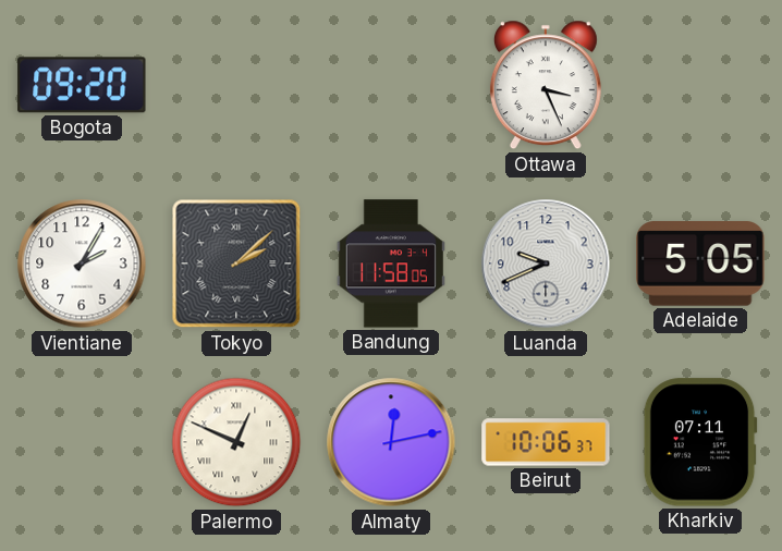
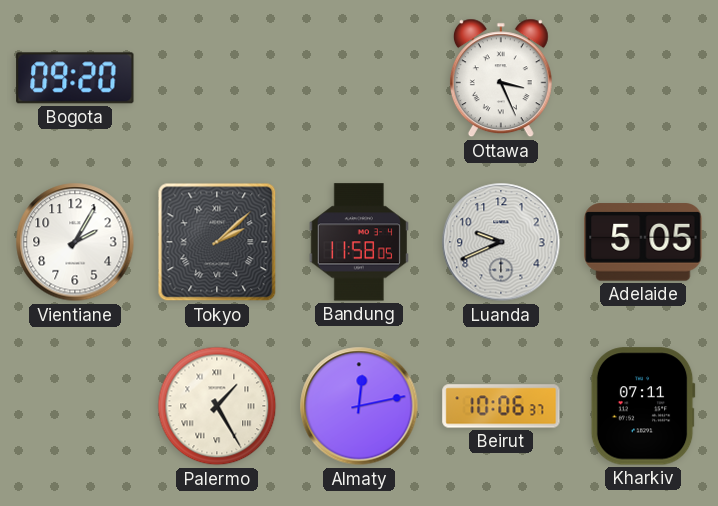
Palermo: 12:49 -> 1:25 (217, 406)
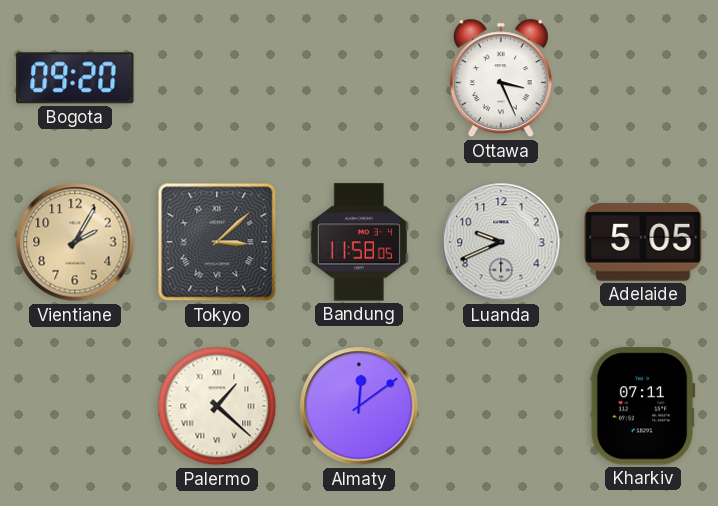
Vientiane dial: white -> champagne (75, 242)
Tokyo: 2:08 -> 3:08 (217, 242)
Palermo: 1:25 -> 1:22 (217, 406)
Almaty: 12:13 -> 12:09 (359, 406)
Beirut: 10:06 -> none (501, 406)
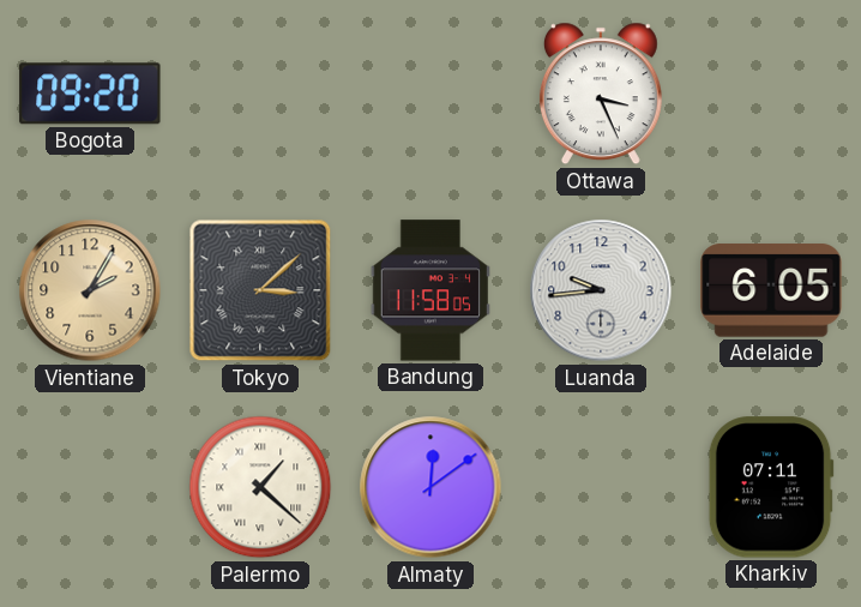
Luanda: 9:41 -> 9:44 (601, 290)
Adelaide: 5:05 -> 6:05 (771, 290)
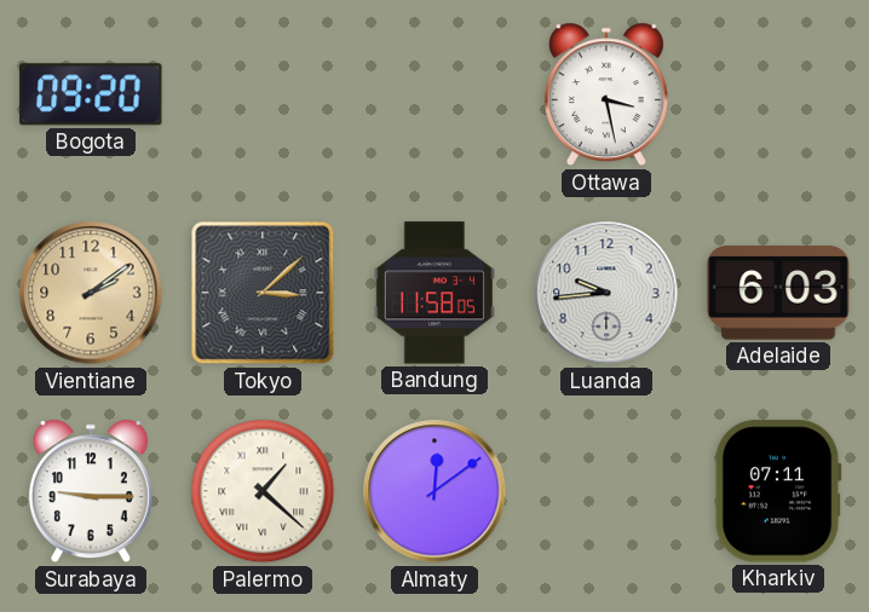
Ottawa: 3:26 -> 3:28 (606, 94)
Vientiane: 2:05 -> 2:09 (91, 293)
Adelaide: 6:05 -> 6:03 (778, 293)
Surabaya: none -> 9:15 (91, 491)
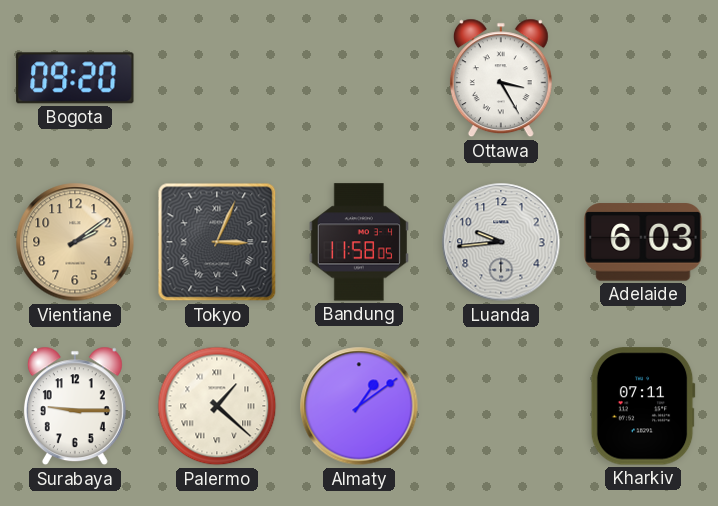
Ottawa: 3:28 -> 3:25 (501, 78)
Tokyo: 3:08 -> 3:04 (217, 242)
Almaty: 12:09 -> 1:09 (359, 406)
